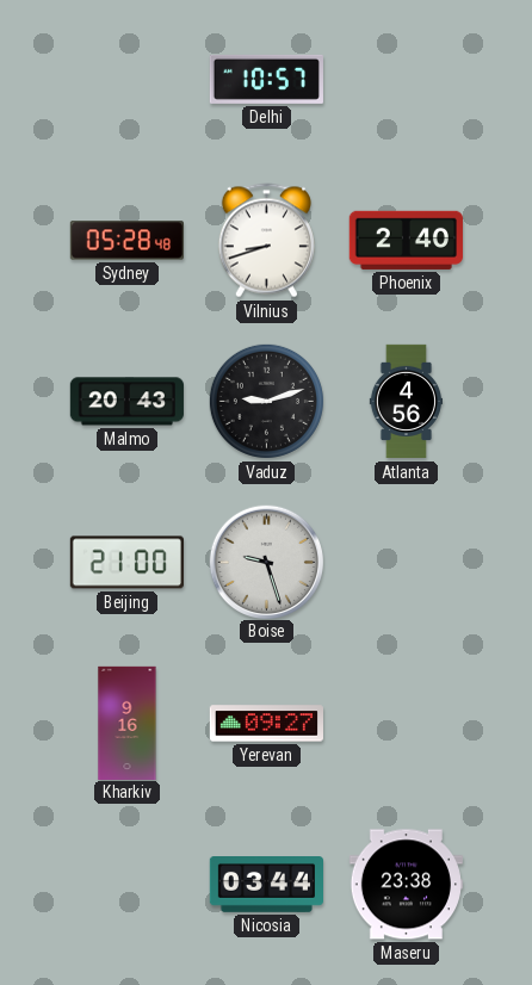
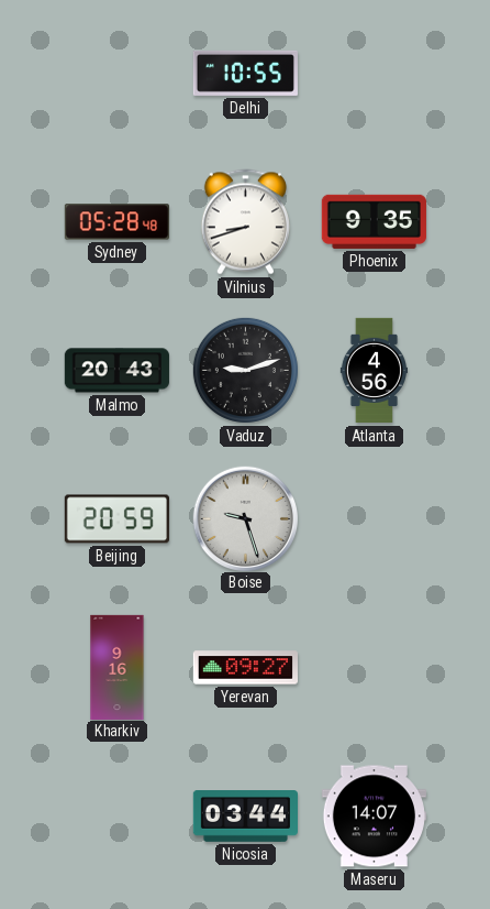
Delhi: 10:57 -> 10:55 (245, 73)
Phoenix: 2:40 -> 9:35 (374, 221)
Beijing: 21:00 -> 20:59 (116, 519)
Maseru: 23:38 -> 14:07 (374, 817)
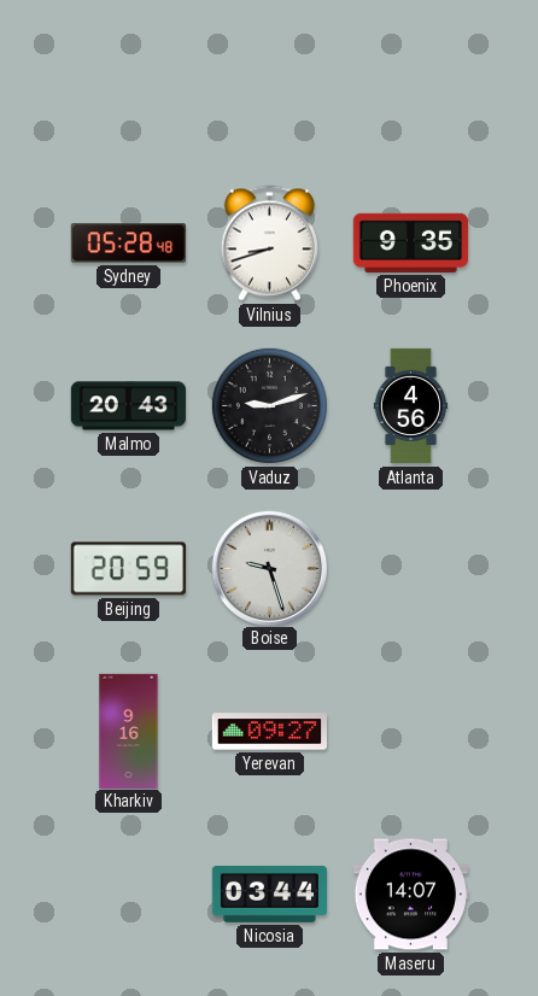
Delhi: 10:55 -> none (245, 73)
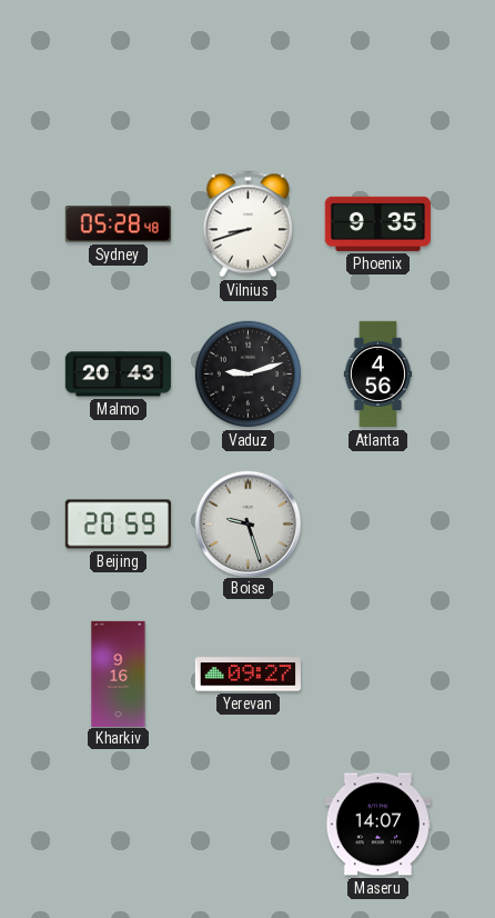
Nicosia: 03:44 -> none (269, 895)
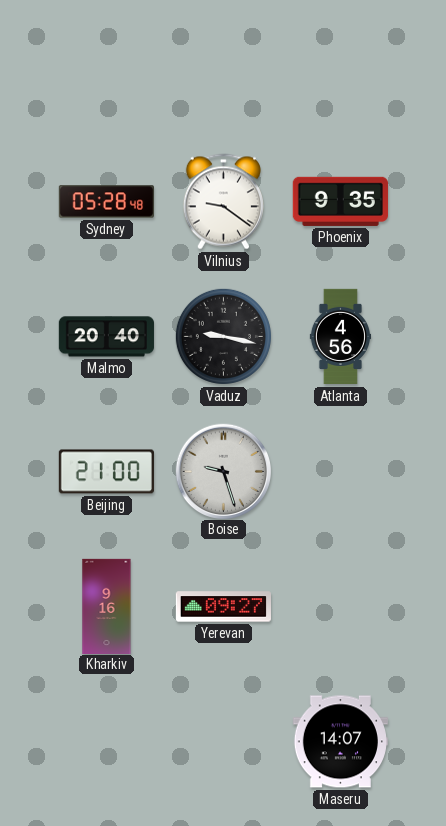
Vilnius: 8:42 -> 9:21 (223, 202)
Malmo: 20:43 -> 20:40 (106, 337)
Vaduz: 9:12 -> 9:17 (223, 336)
Beijing: 20:59 -> 21:00 (106, 472)
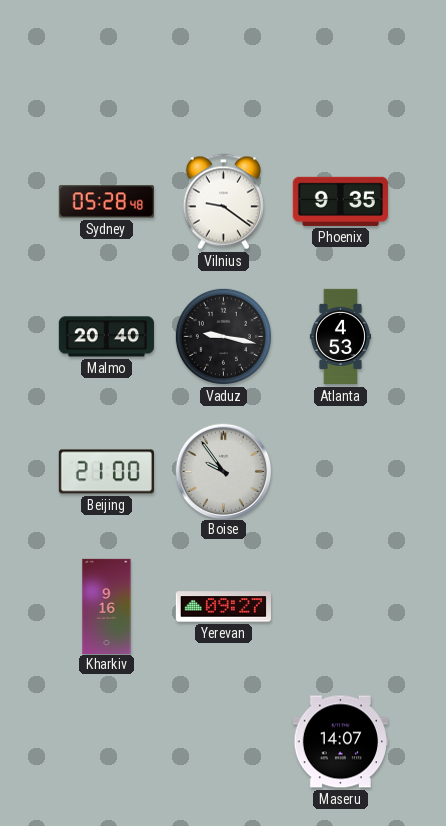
Atlanta: 4:56 -> 4:53 (340, 337)
Boise: 9:27 -> 9:54 (223, 471)
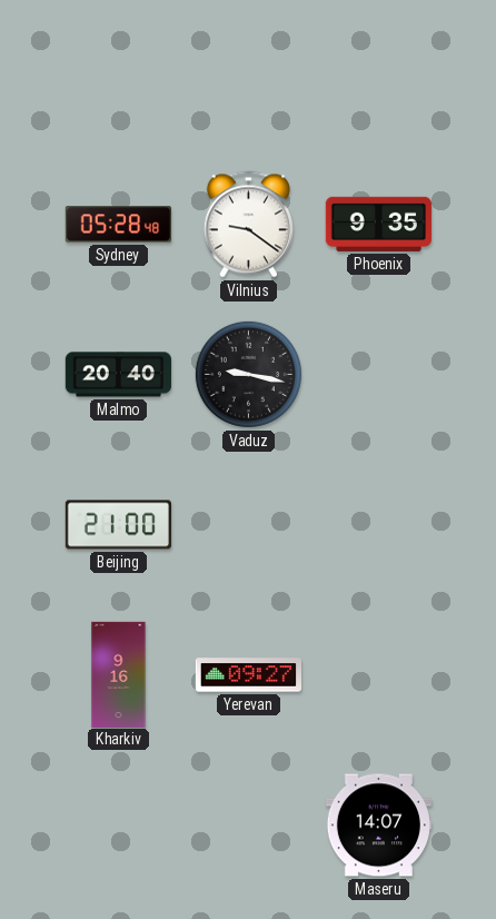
Atlanta: 4:53 -> none (340, 337)
Boise: 9:54 -> none (223, 471)
